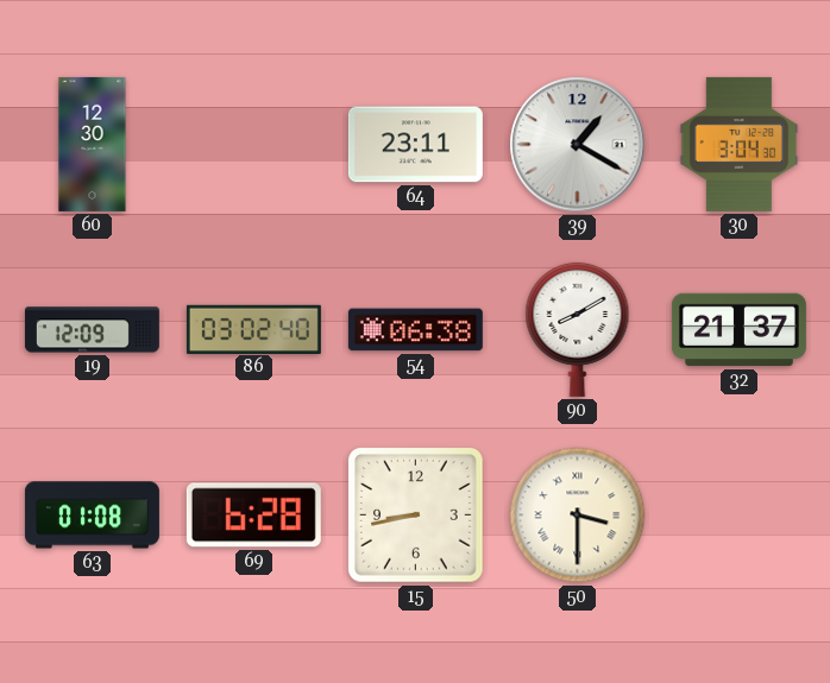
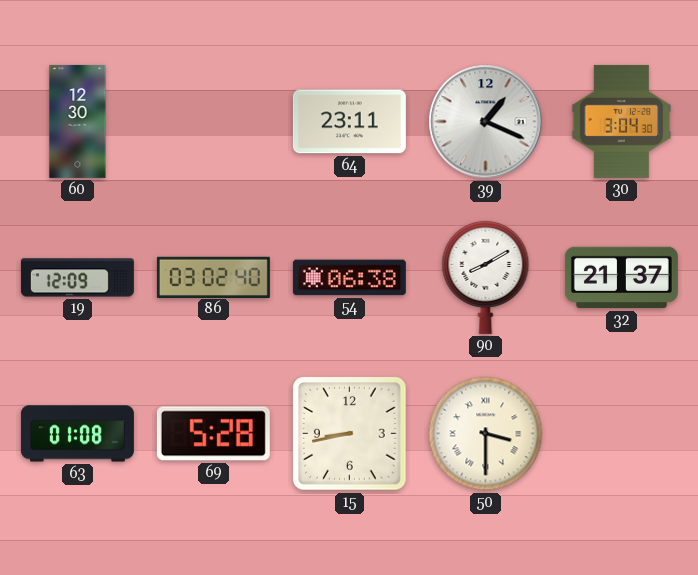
39: 1:20 -> 1:19 (486, 122)
69: 6:28 -> 5:28 (213, 434)
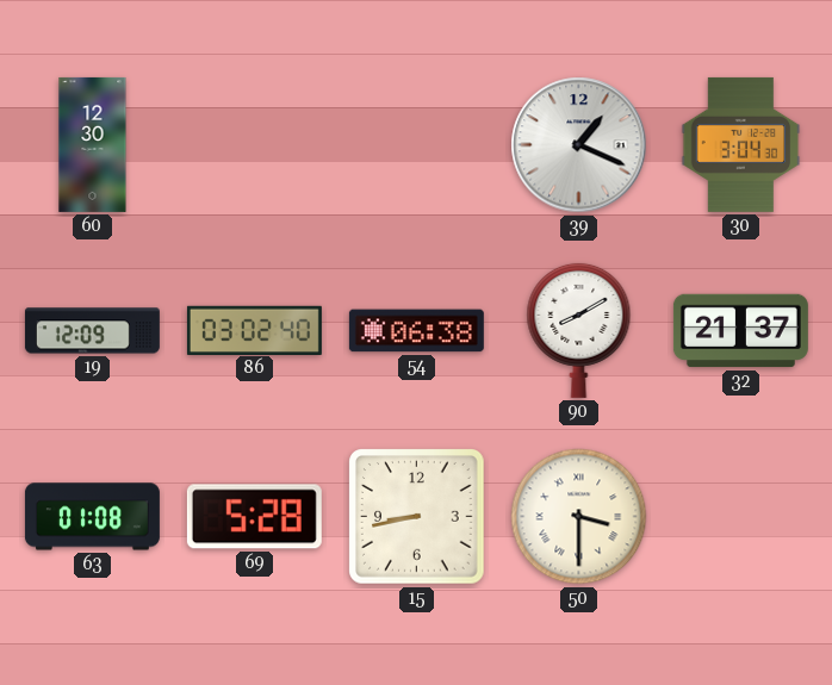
64: 23:11 -> none (349, 122)
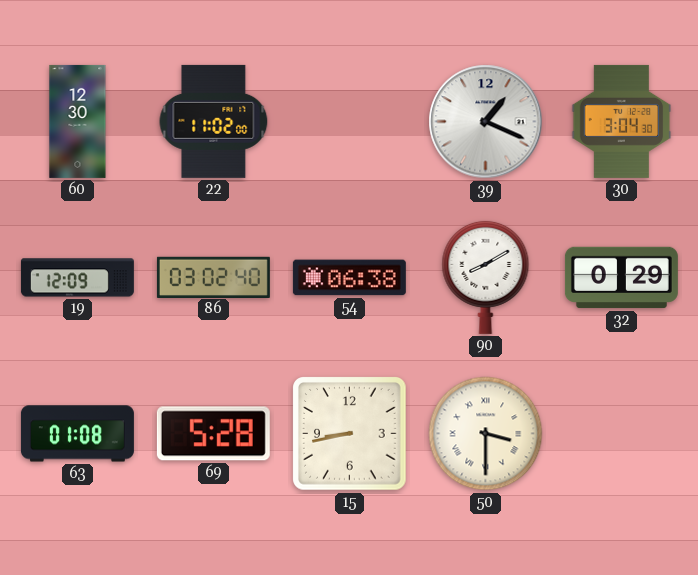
22: none -> 11:02 (214, 121)
32: 21:37 -> 0:29 (621, 278)
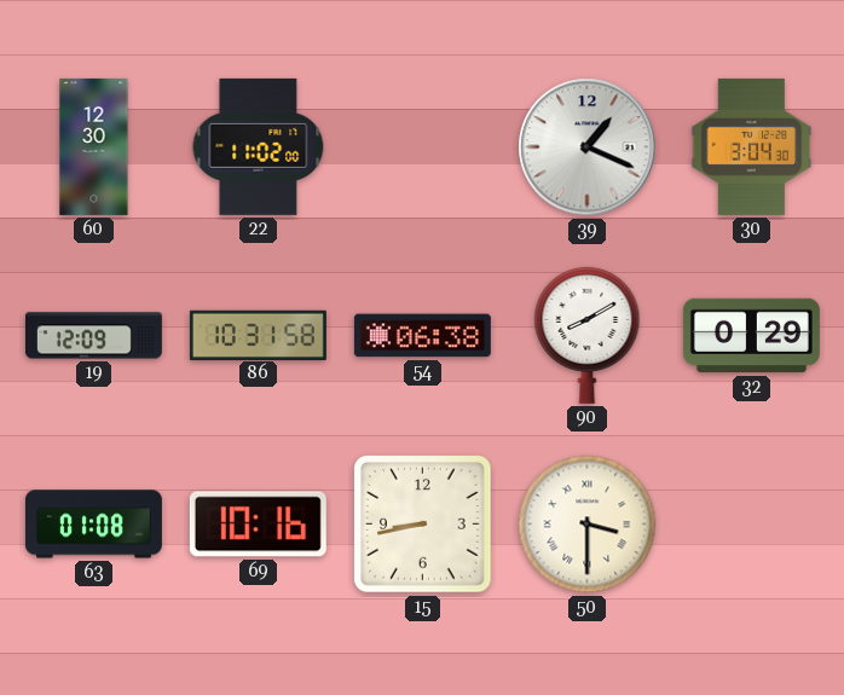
86: 03:02 -> 10:31 (258, 335)
69: 5:28 -> 10:16 (258, 525)
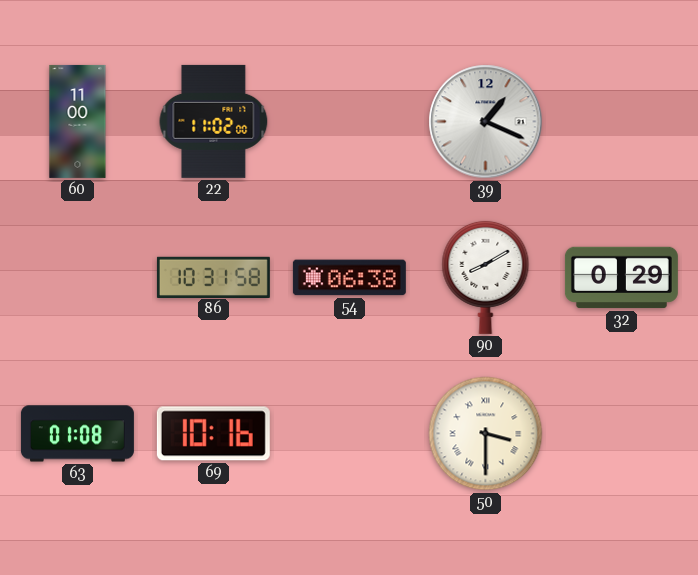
60: 12:30 -> 11:00 (78, 121)
30: 3:04 -> none (752, 146)
19: 12:09 -> none (93, 336)
15: 8:43 -> none (423, 525)
